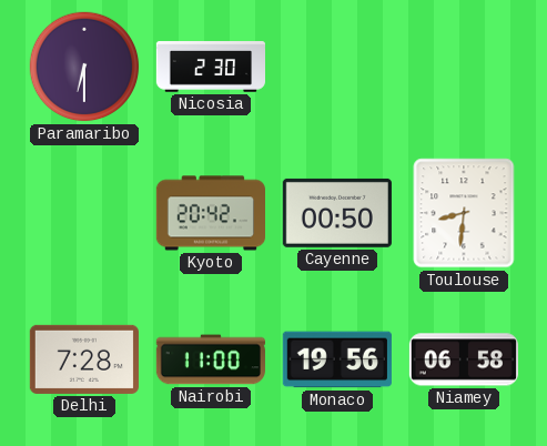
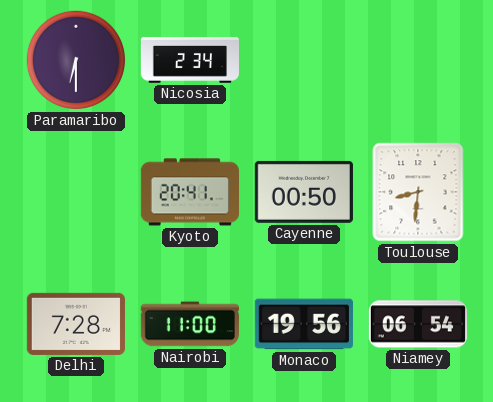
Nicosia: 2:30 -> 2:34 (189, 60)
Kyoto: 20:42 -> 20:41 (189, 192)
Niamey: 06:58 -> 06:54 (418, 324)
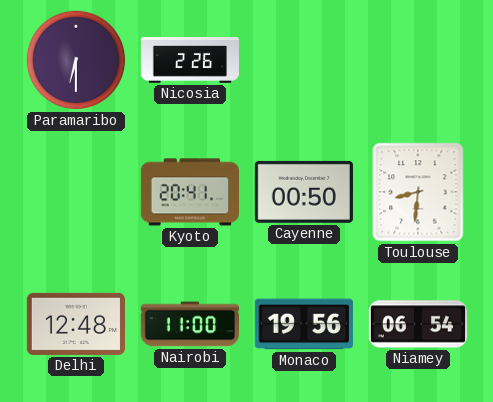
Nicosia: 2:34 -> 2:26 (189, 60)
Delhi: 7:28 -> 12:48 (76, 324)
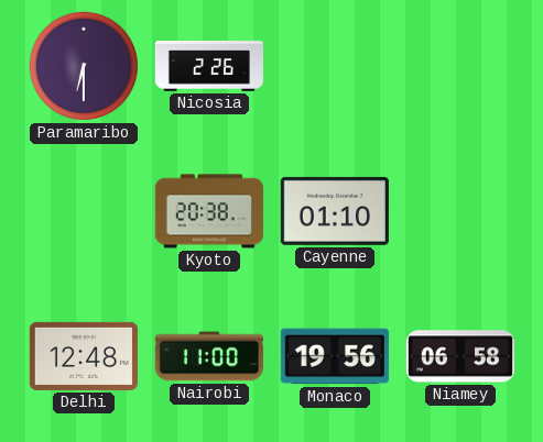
Kyoto: 20:41 -> 20:38 (208, 211)
Cayenne: 00:50 -> 01:10 (335, 211)
Toulouse: 8:31 -> none (418, 192)
Niamey: 06:54 -> 06:58 (460, 356)
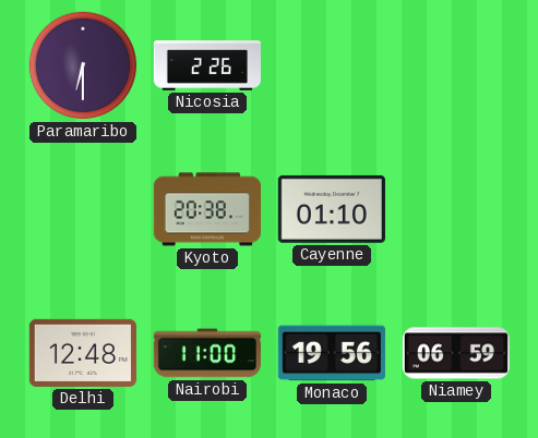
Niamey: 06:58 -> 06:59 (456, 353)
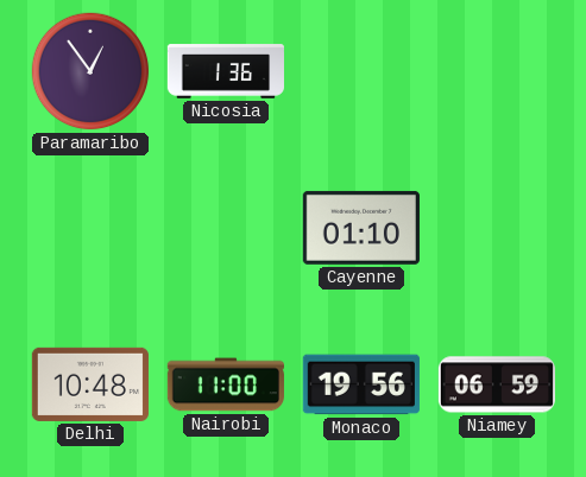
Paramaribo: 6:30 -> 12:54 (90, 71)
Nicosia: 2:26 -> 1:36 (225, 71)
Kyoto: 20:38 -> none (206, 209)
Delhi: 12:48 -> 10:48 (90, 384)
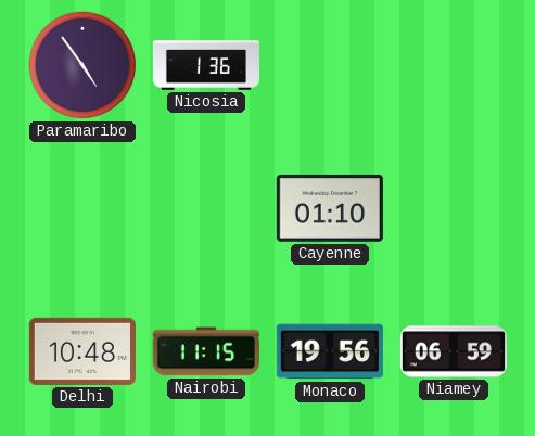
Paramaribo: 12:54 -> 4:54 (82, 65)
Nairobi: 11:00 -> 11:15 (206, 351)
